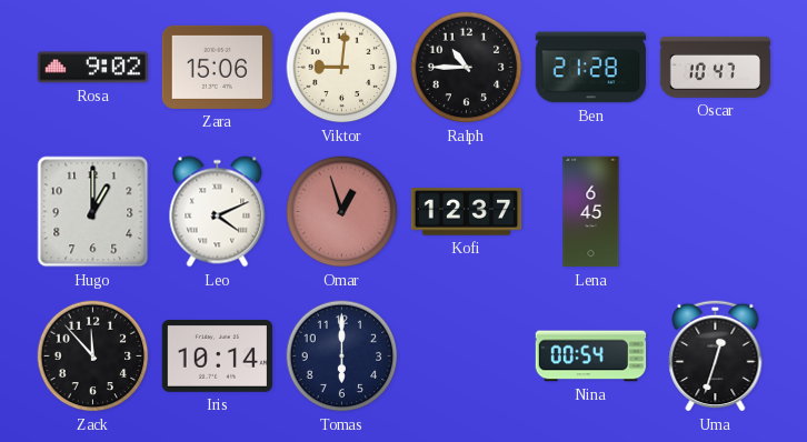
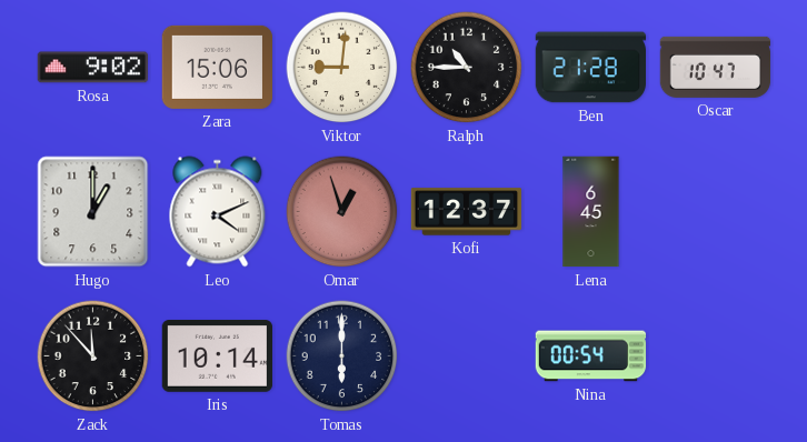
Uma: 12:33 -> none (716, 355)
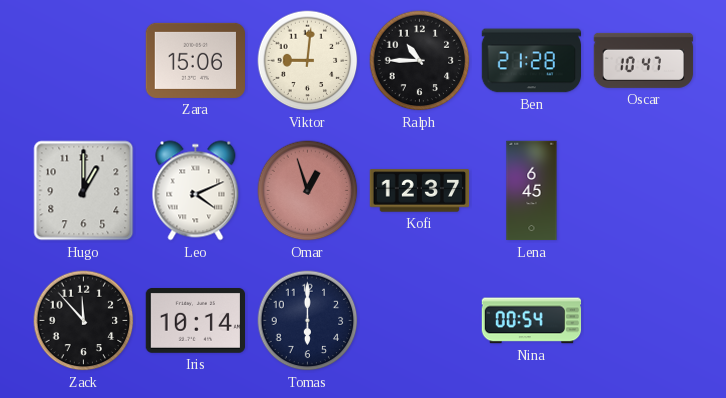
Rosa: 9:02 -> none (92, 68)
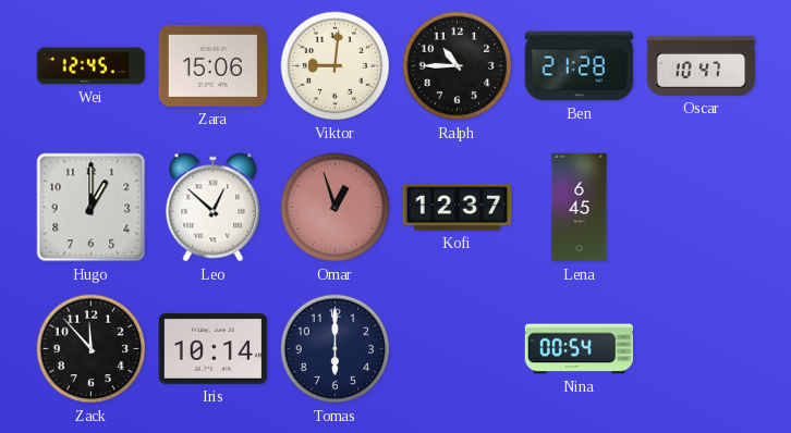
Wei: none -> 12:45 (92, 66)
Leo: 4:11 -> 12:52 (214, 208)
